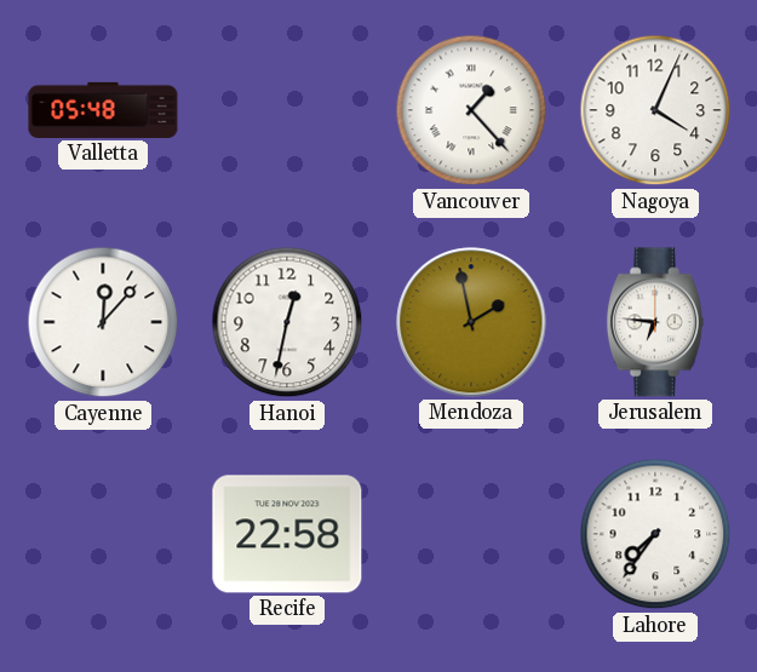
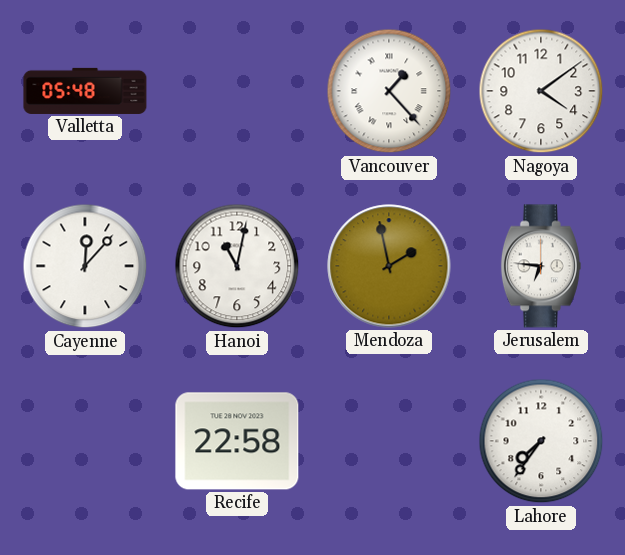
Nagoya: 4:04 -> 4:09 (541, 91)
Hanoi: 12:32 -> 11:02 (237, 266)
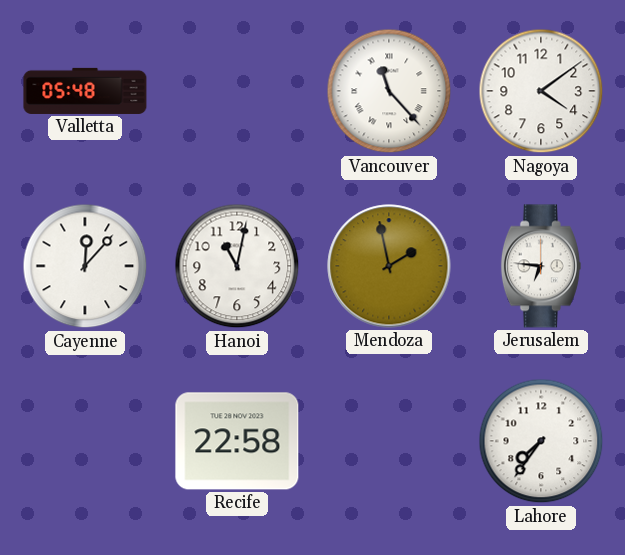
Vancouver: 1:23 -> 11:23 (389, 91)
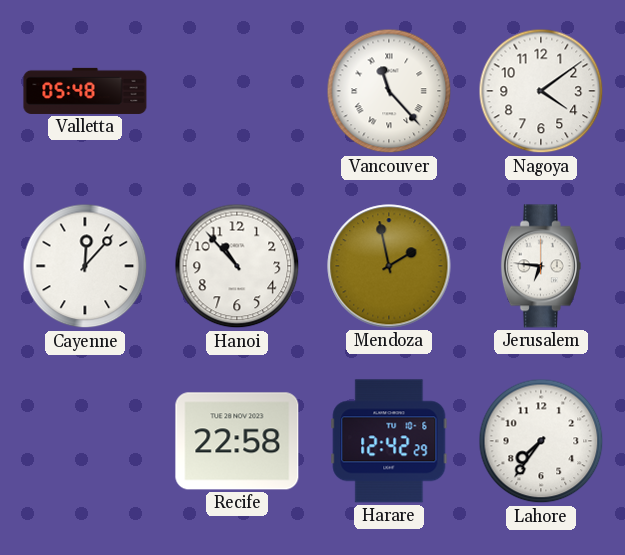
Hanoi: 11:02 -> 10:53 (237, 266)
Harare: none -> 12:42 (389, 441)
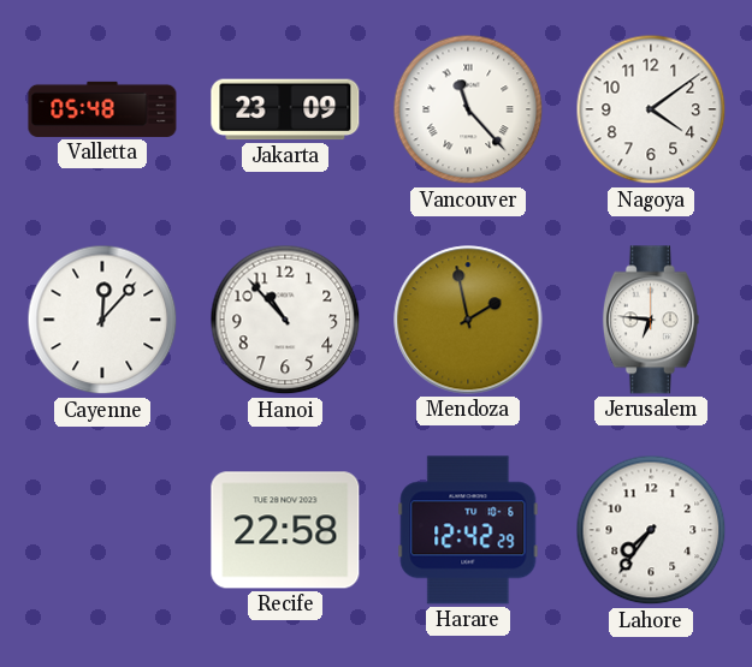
Jakarta: none -> 23:09 (285, 109)
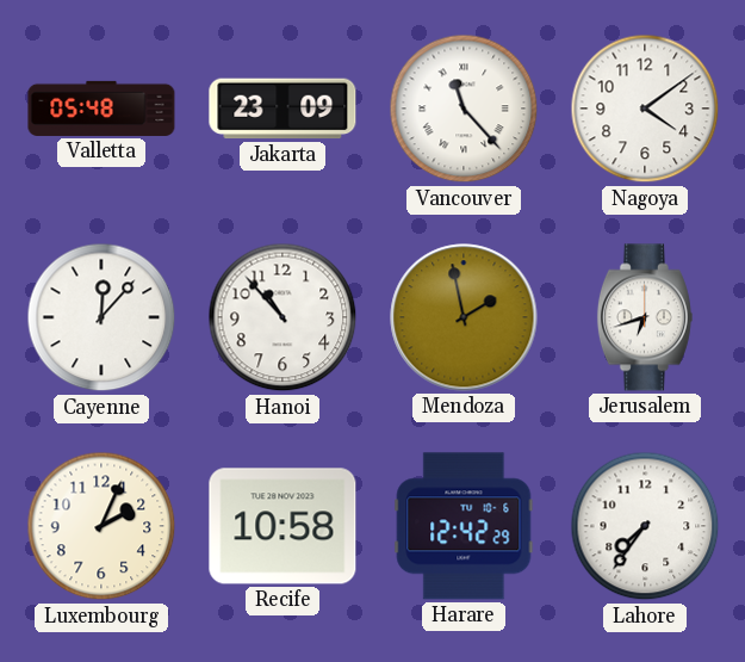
Jerusalem: 6:46 -> 6:42 (645, 317)
Luxembourg: none -> 2:04 (101, 526)
Recife: 22:58 -> 10:58 (283, 526)
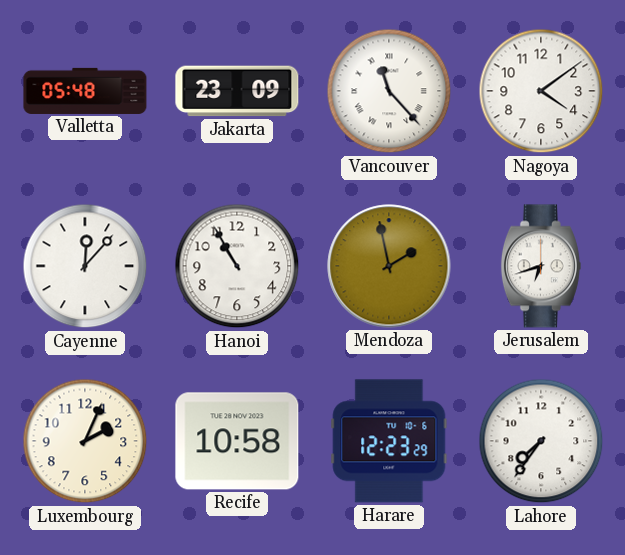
Hanoi: 10:53 -> 10:55 (237, 266)
Harare: 12:42 -> 12:23 (389, 441)
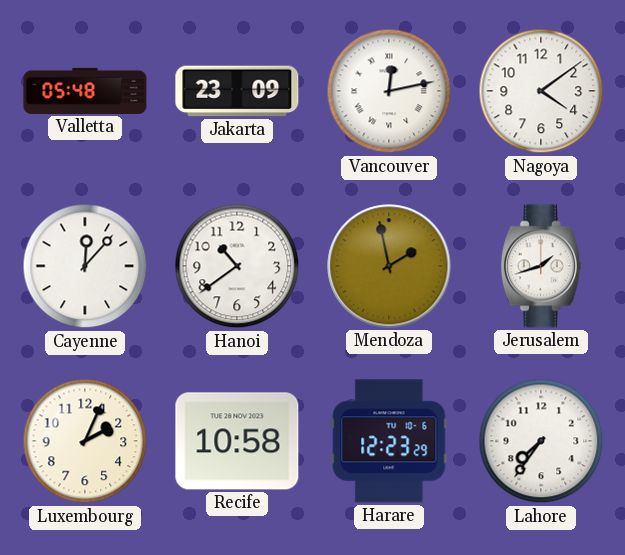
Vancouver: 11:23 -> 12:13 (389, 91)
Hanoi: 10:55 -> 10:39 (237, 266)
Jerusalem: 6:42 -> 1:42 (541, 266)
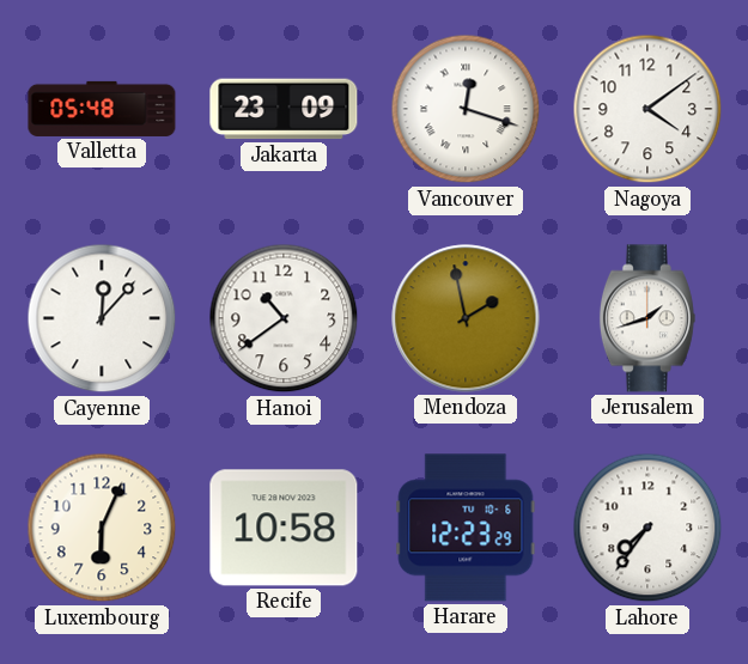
Vancouver: 12:13 -> 12:18 (466, 109)
Luxembourg: 2:04 -> 6:04 (102, 528)
